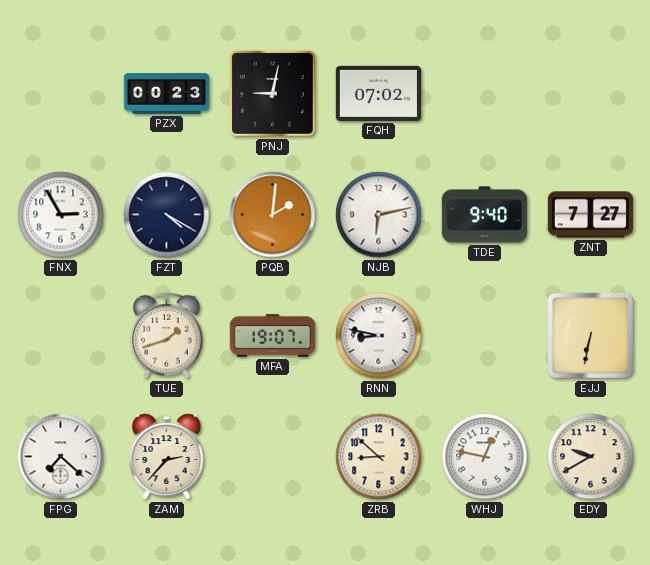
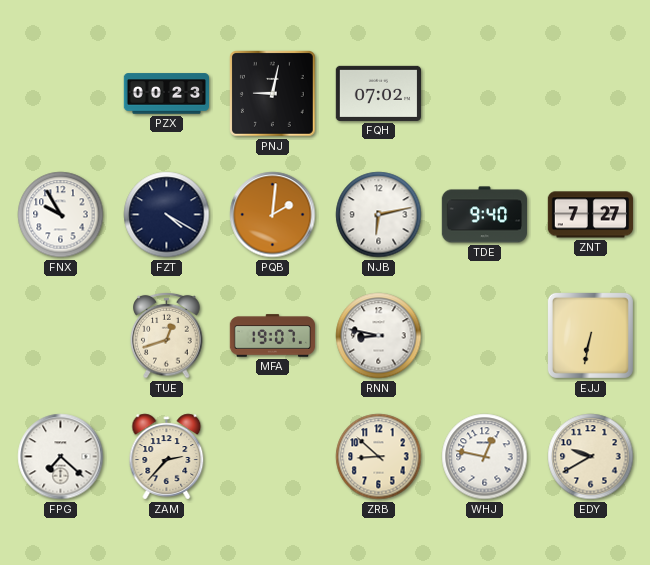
FNX: 2:55 -> 9:55 (61, 215)
TUE: 1:42 -> 12:42 (167, 335)
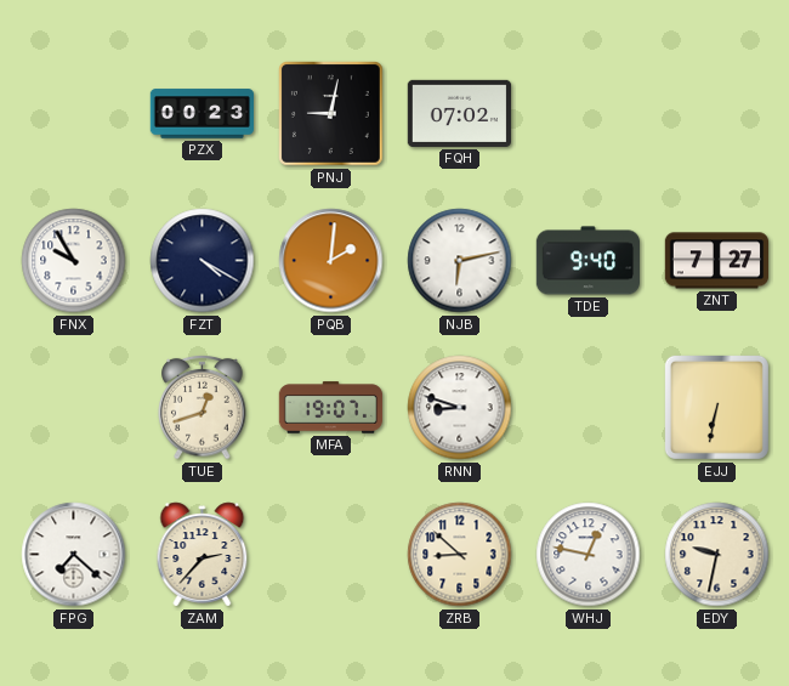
RNN: 8:47 -> 8:48 (460, 408)
EDY: 9:40 -> 9:32 (717, 555)
